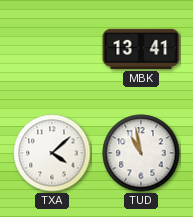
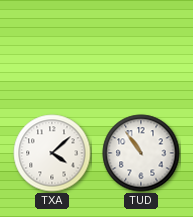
MBK: 13:41 -> none (141, 49)
TUD: 10:58 -> 10:54 (141, 153)
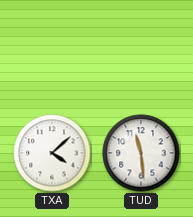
TUD: 10:54 -> 11:29 (141, 153)
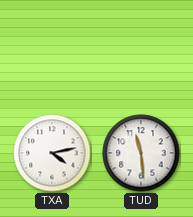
TXA: 4:08 -> 4:13 (52, 153)
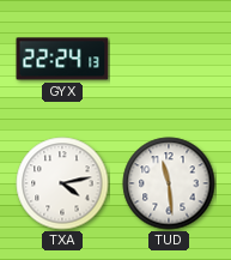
GYX: none -> 22:24 (62, 59)
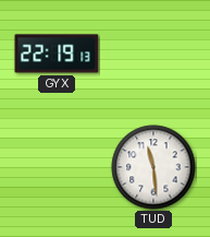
GYX: 22:24 -> 22:19 (57, 54)
TXA: 4:13 -> none (62, 183)
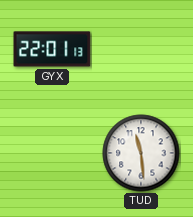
GYX: 22:19 -> 22:01 (52, 49)
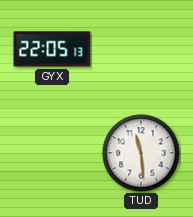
GYX: 22:01 -> 22:05 (52, 49)
